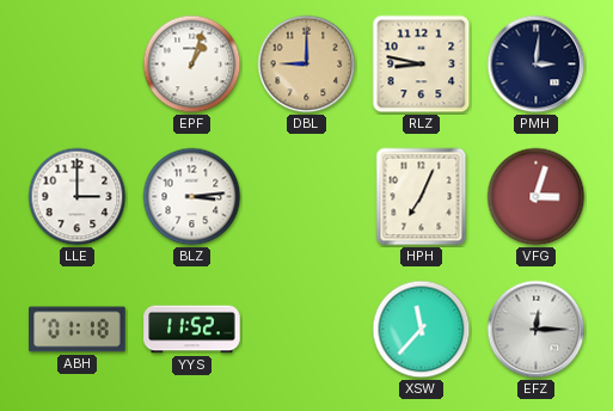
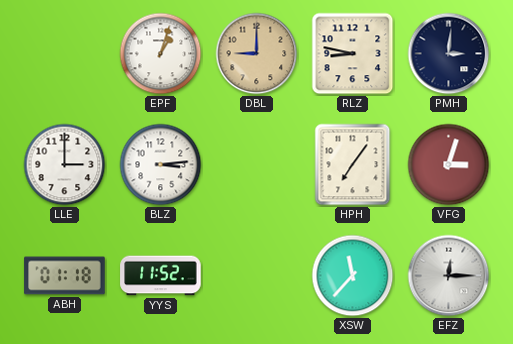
HPH: 7:04 -> 7:06 (353, 165)
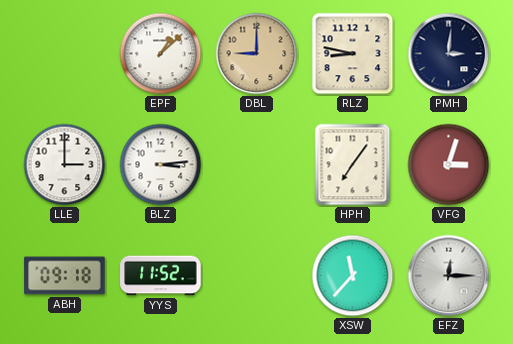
EPF: 1:03 -> 1:08 (161, 54)
ABH: 01:18 -> 09:18 (65, 276)
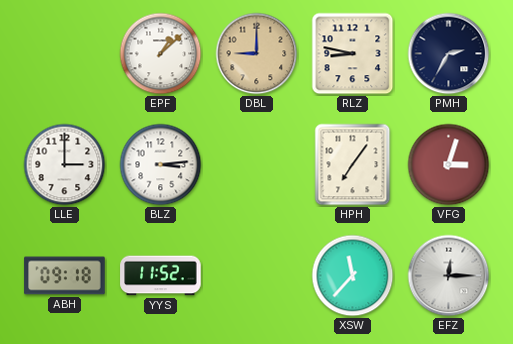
PMH: 3:01 -> 2:35 (449, 54)
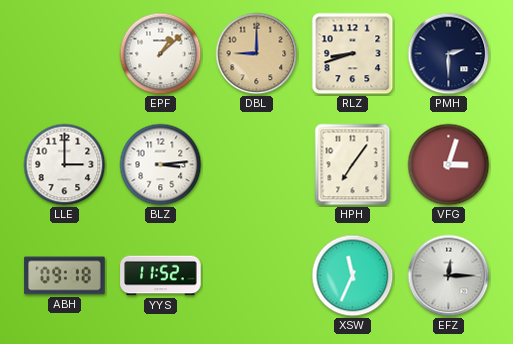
RLZ: 8:47 -> 8:42 (353, 54)
PMH: 2:35 -> 2:30 (449, 54)
XSW: 11:37 -> 11:34 (353, 276)
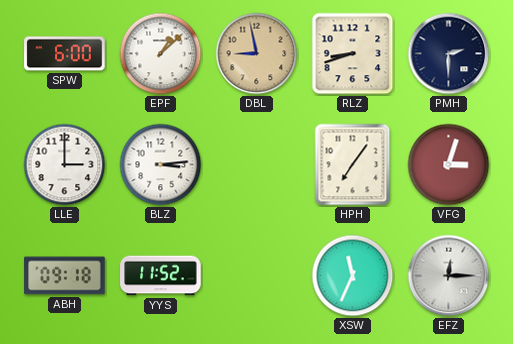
SPW: none -> 6:00 (65, 54)
DBL: 9:00 -> 8:58 (257, 54)
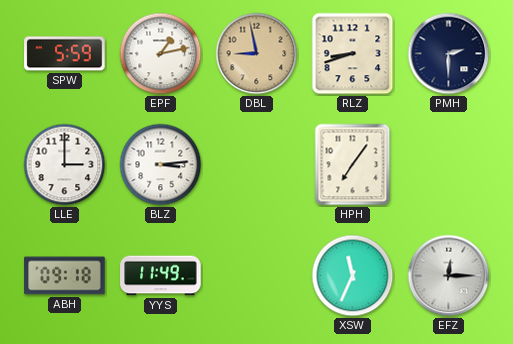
SPW: 6:00 -> 5:59 (65, 54)
EPF: 1:08 -> 1:13 (161, 54)
VFG: 3:03 -> none (449, 165)
YYS: 11:52 -> 11:49 (161, 276)
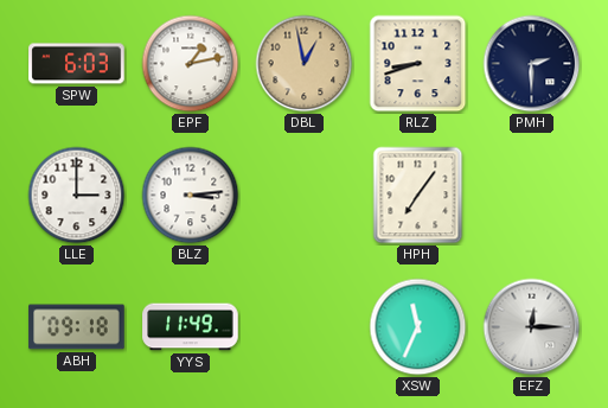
SPW: 5:59 -> 6:03 (77, 64)
DBL: 8:58 -> 12:58 (305, 64)
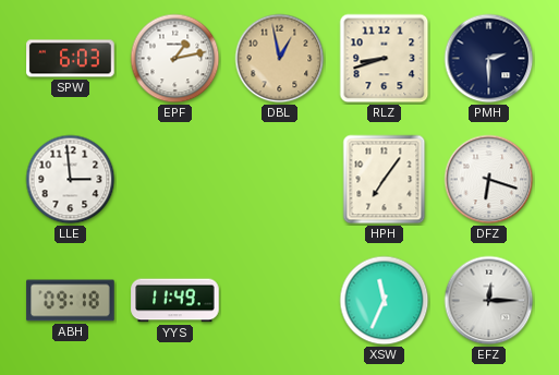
LLE: 3:00 -> 2:59 (71, 180)
BLZ: 3:14 -> none (191, 196)
DFZ: none -> 6:18 (489, 180)
